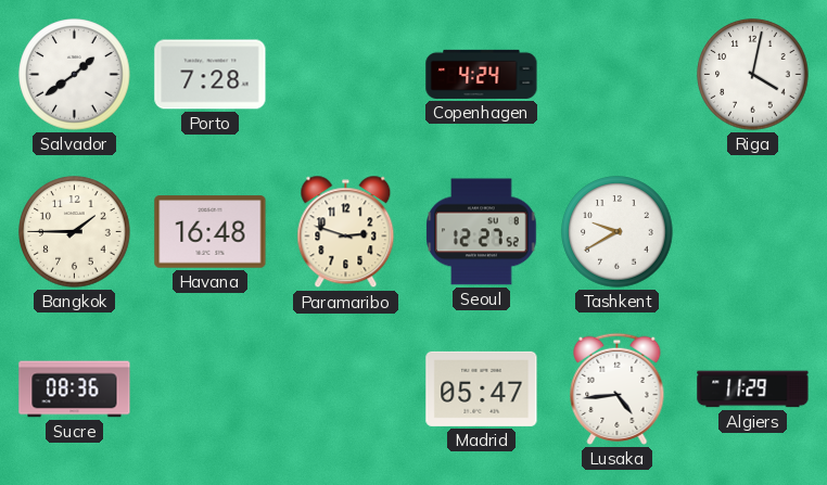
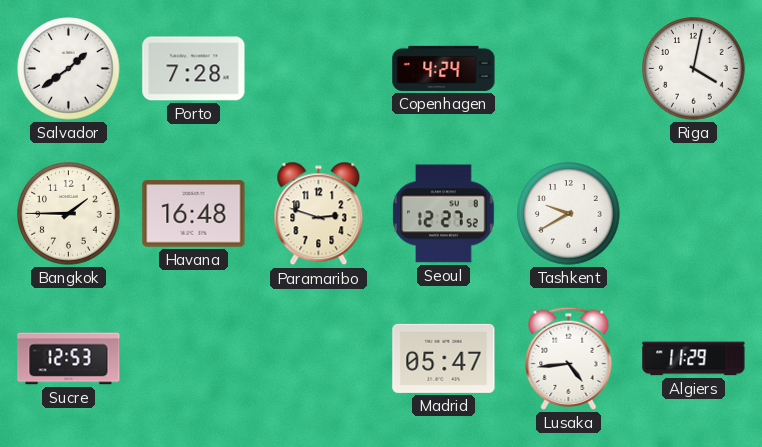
Sucre: 08:36 -> 12:53 (69, 359)
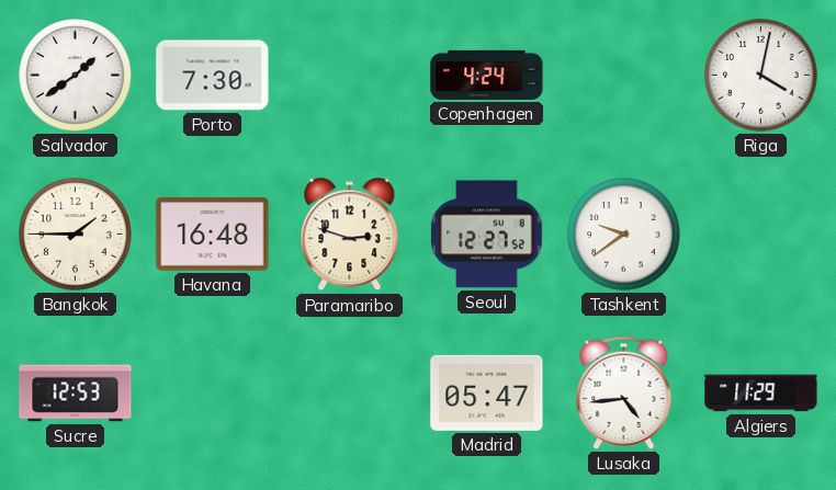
Porto: 7:28 -> 7:30 (213, 76)
Tashkent: 9:40 -> 9:39 (624, 235)
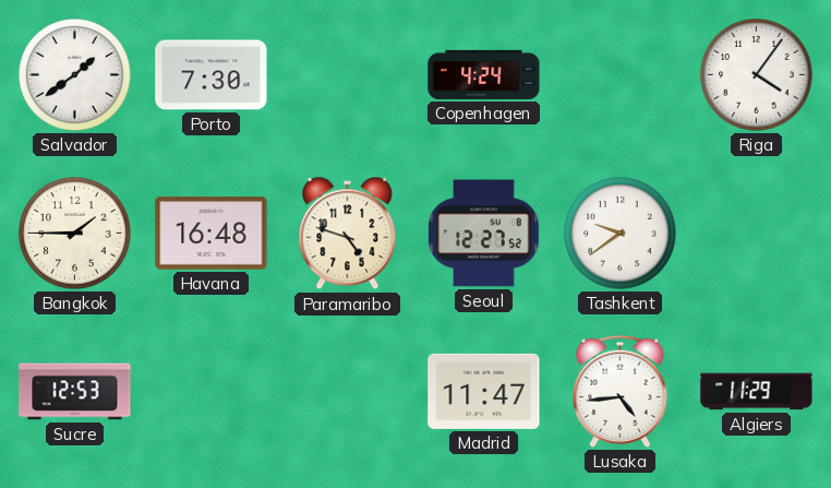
Riga: 4:02 -> 4:06 (757, 75)
Paramaribo: 2:48 -> 4:48 (348, 234)
Madrid: 05:47 -> 11:47 (484, 391)
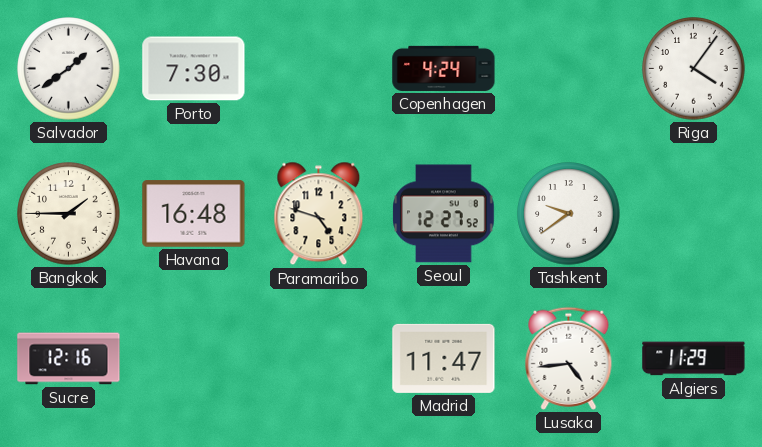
Sucre: 12:53 -> 12:16 (69, 359)
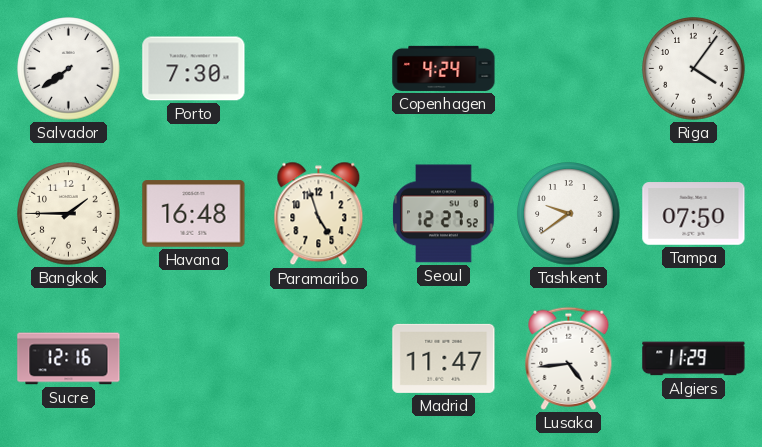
Salvador: 1:39 -> 7:39 (69, 69)
Paramaribo: 4:48 -> 4:57 (319, 214)
Tampa: none -> 07:50 (694, 214)
